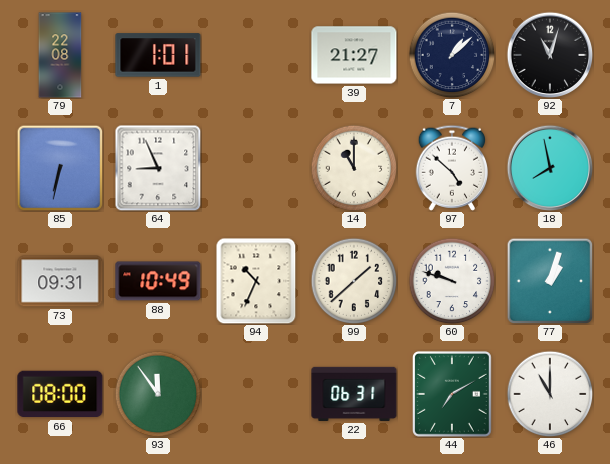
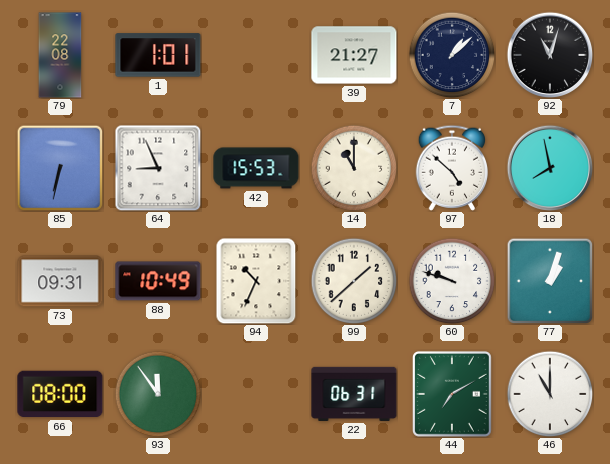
42: none -> 15:53 (256, 168)
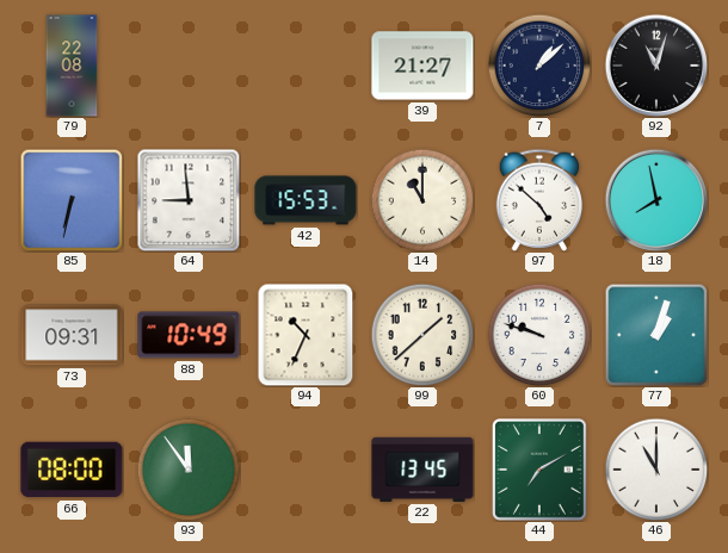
1: 1:01 -> none (158, 55)
64: 8:56 -> 8:59 (189, 200)
22: 06:31 -> 13:45 (422, 470)
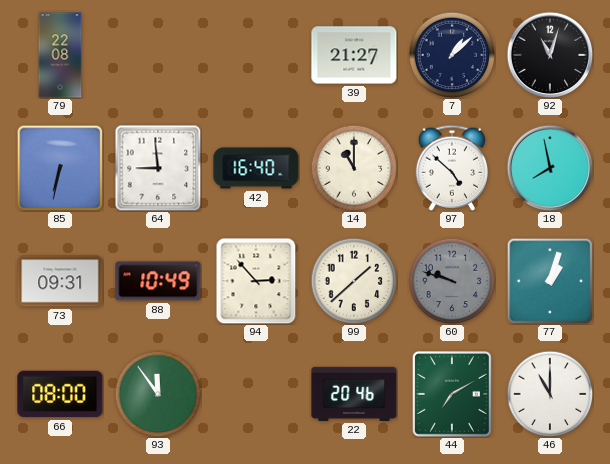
42: 15:53 -> 16:40 (256, 168)
94: 10:34 -> 2:53 (256, 281)
60 dial: white -> grey (452, 281)
22: 13:45 -> 20:46 (354, 394)
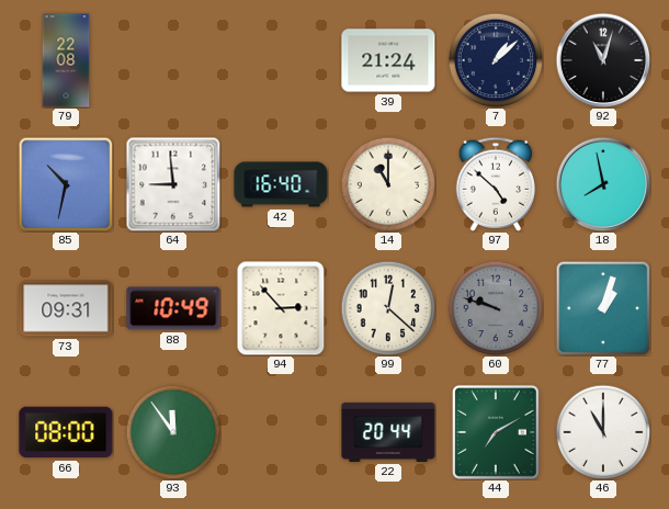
39: 21:27 -> 21:24 (388, 60)
85: 6:32 -> 10:32 (66, 184)
99: 1:38 -> 12:22 (388, 308)
22: 20:46 -> 20:44 (388, 432)
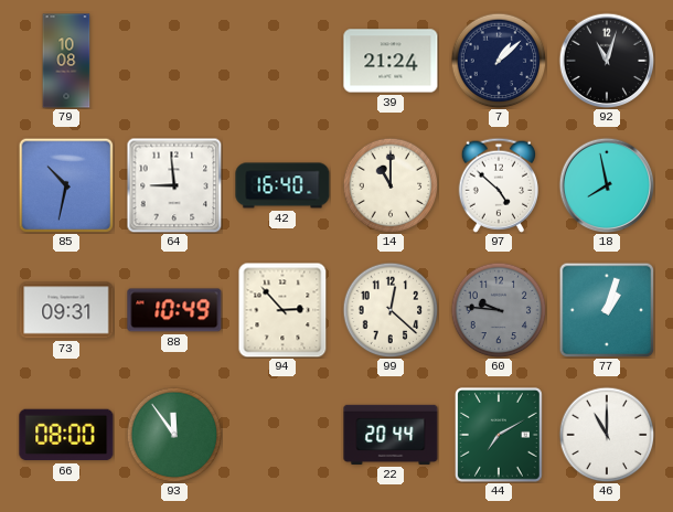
79: 22:08 -> 10:08 (66, 61)
60: 9:48 -> 9:46 (499, 310)
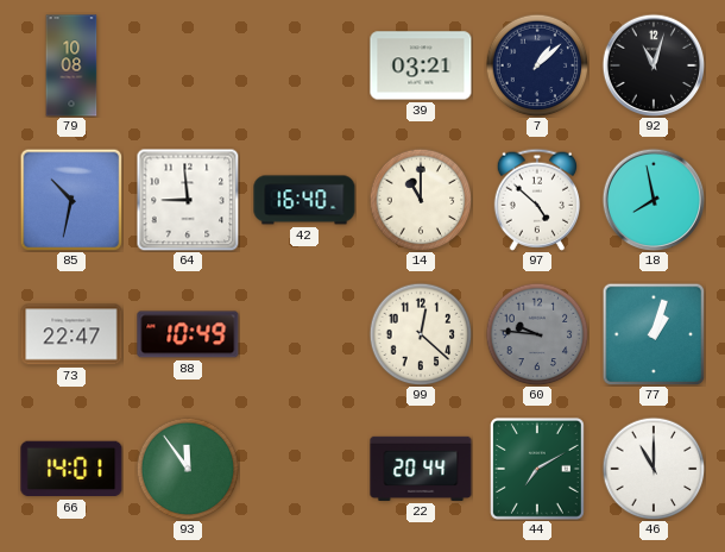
39: 21:24 -> 03:21 (421, 65)
73: 09:31 -> 22:47 (71, 334)
94: 2:53 -> none (282, 310)
66: 08:00 -> 14:01 (71, 469)
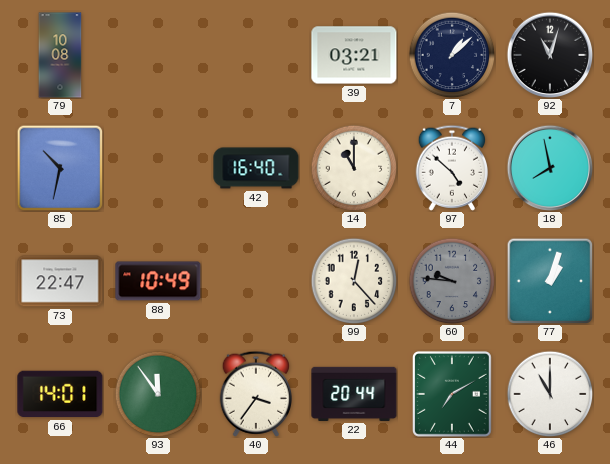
64: 8:59 -> none (188, 200)
99: 12:22 -> 12:23 (354, 281)
40: none -> 3:36 (255, 394)
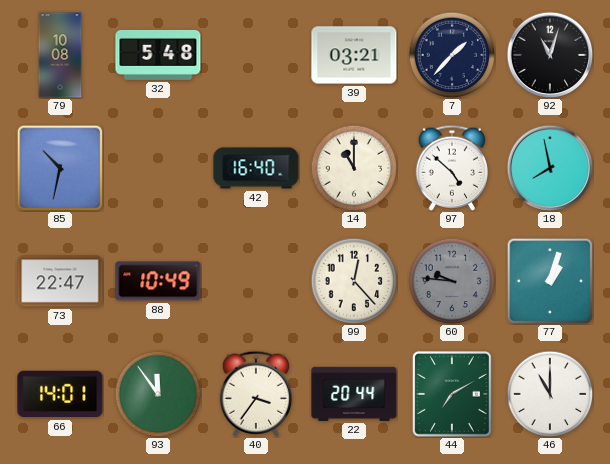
32: none -> 5:48 (158, 55)
7: 1:08 -> 1:37 (452, 55)
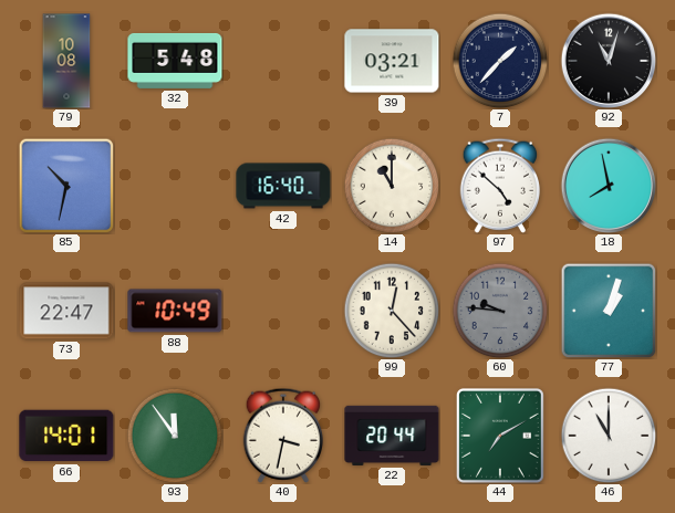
40: 3:36 -> 3:32 (282, 436)
